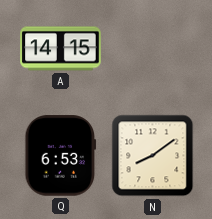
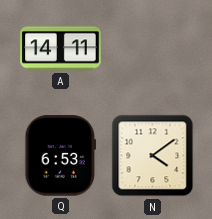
A: 14:15 -> 14:11 (61, 49)
N: 8:09 -> 4:09 (153, 156)
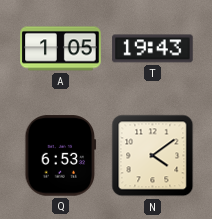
A: 14:11 -> 1:05 (61, 49)
T: none -> 19:43 (153, 49)
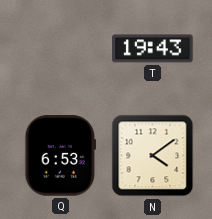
A: 1:05 -> none (61, 49)
